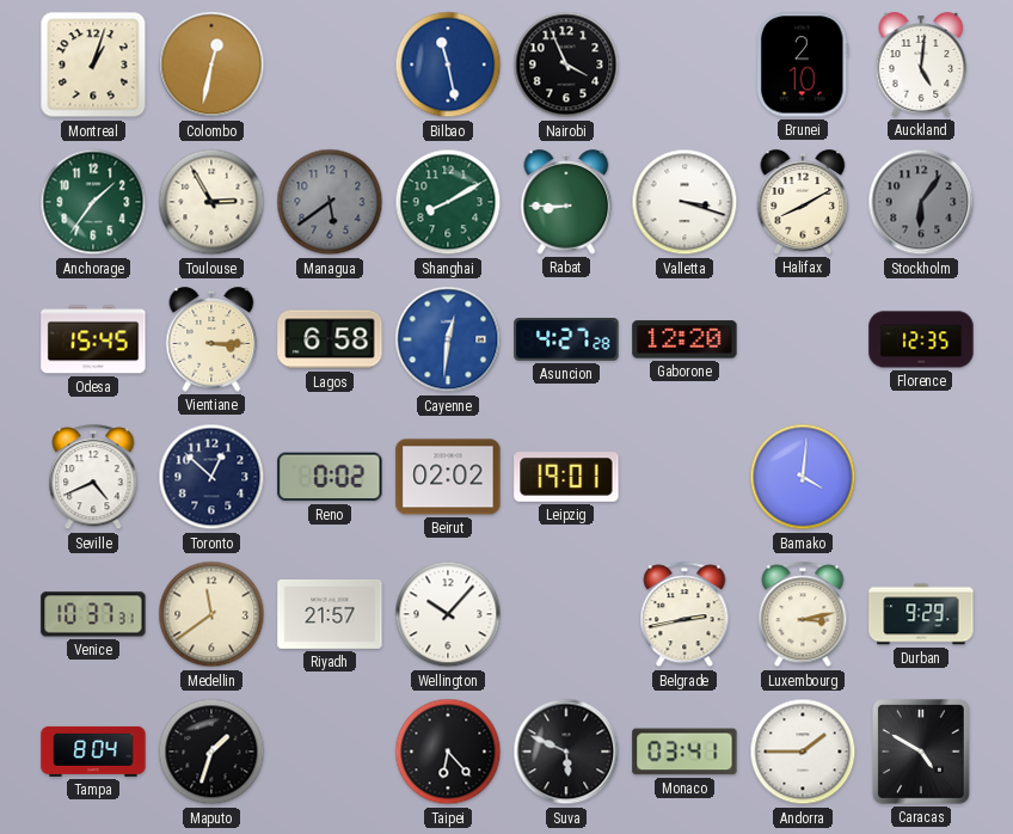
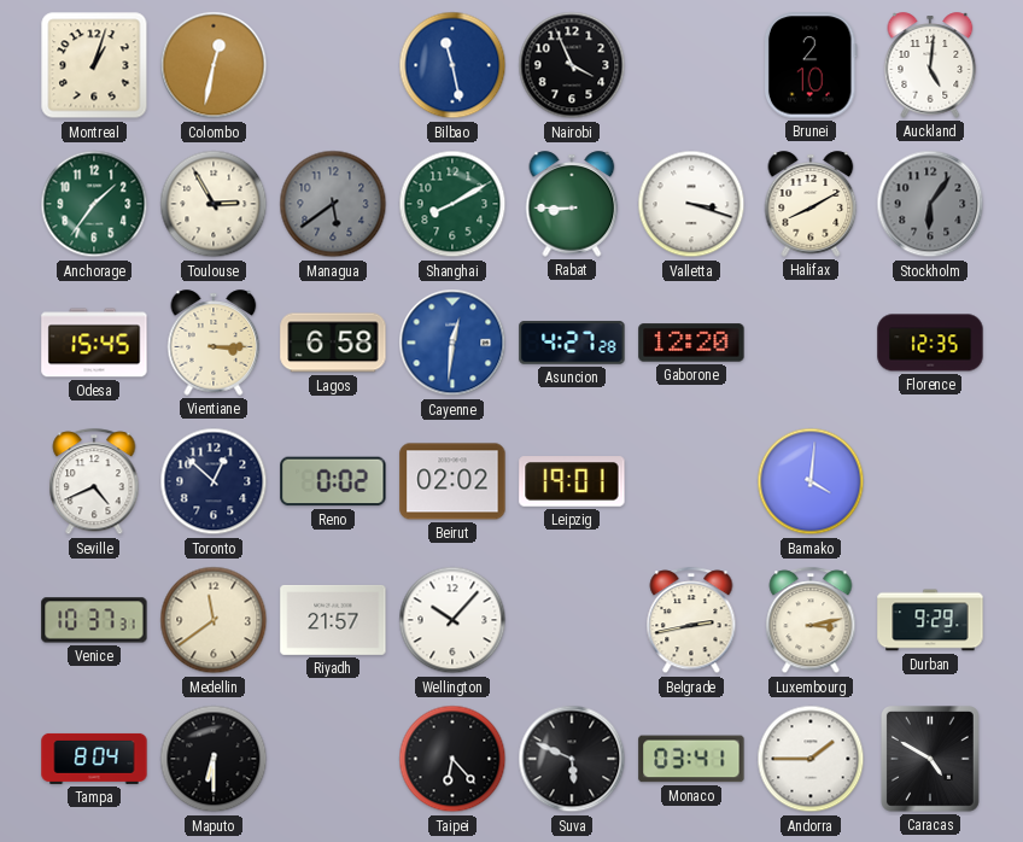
Maputo: 1:33 -> 6:30 (214, 759)
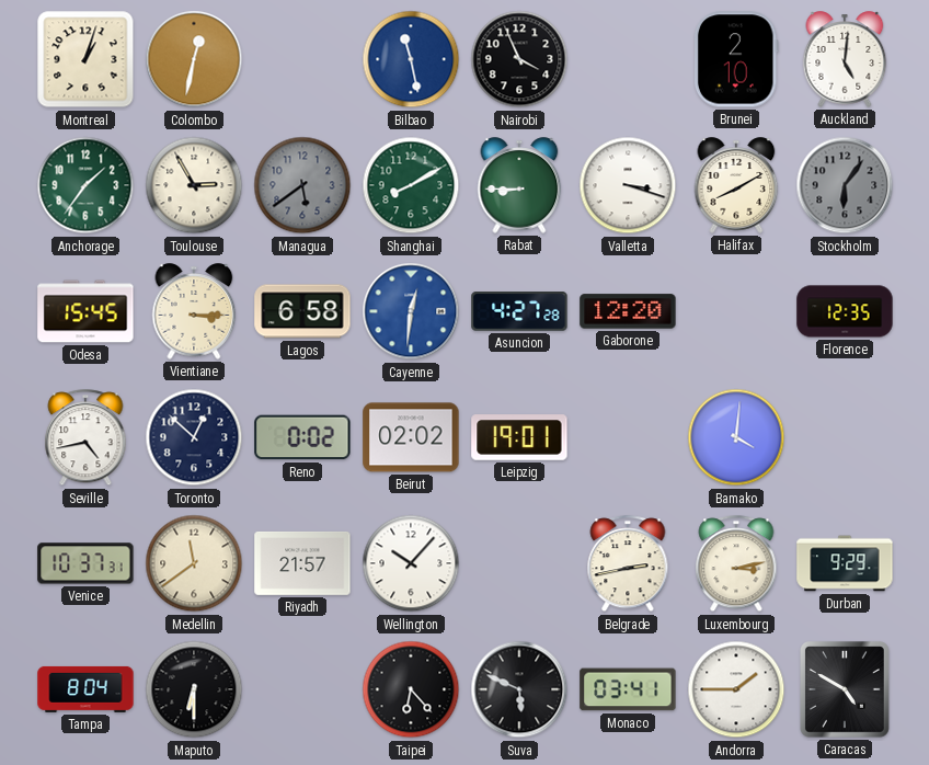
Seville: 4:41 -> 4:43 (85, 438)
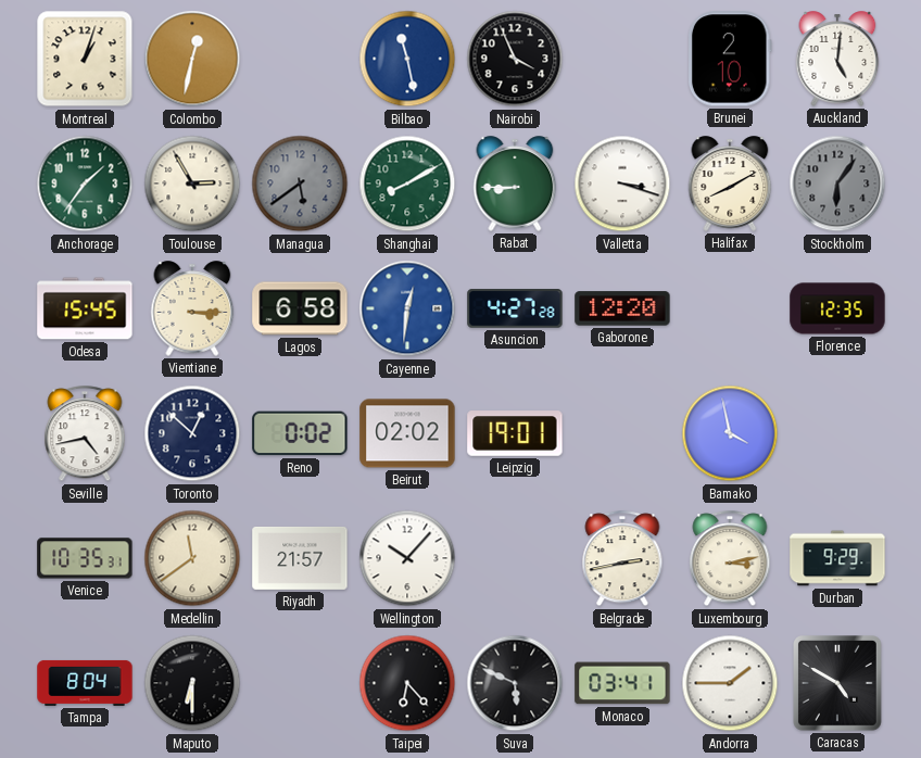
Bamako: 4:01 -> 3:58 (730, 433)
Venice: 10:37 -> 10:35 (85, 558)
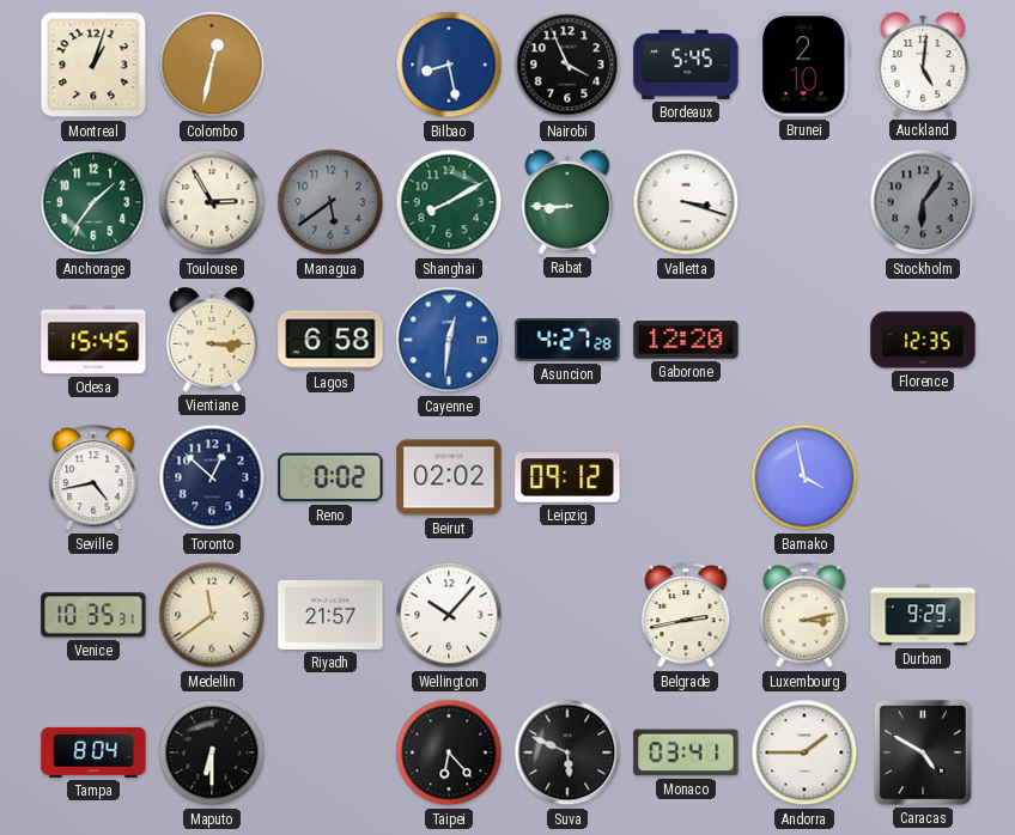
Bilbao: 11:28 -> 8:28 (449, 65)
Bordeaux: none -> 5:45 (686, 65)
Halifax: 8:10 -> none (730, 184)
Leipzig: 19:01 -> 09:12 (567, 477)
